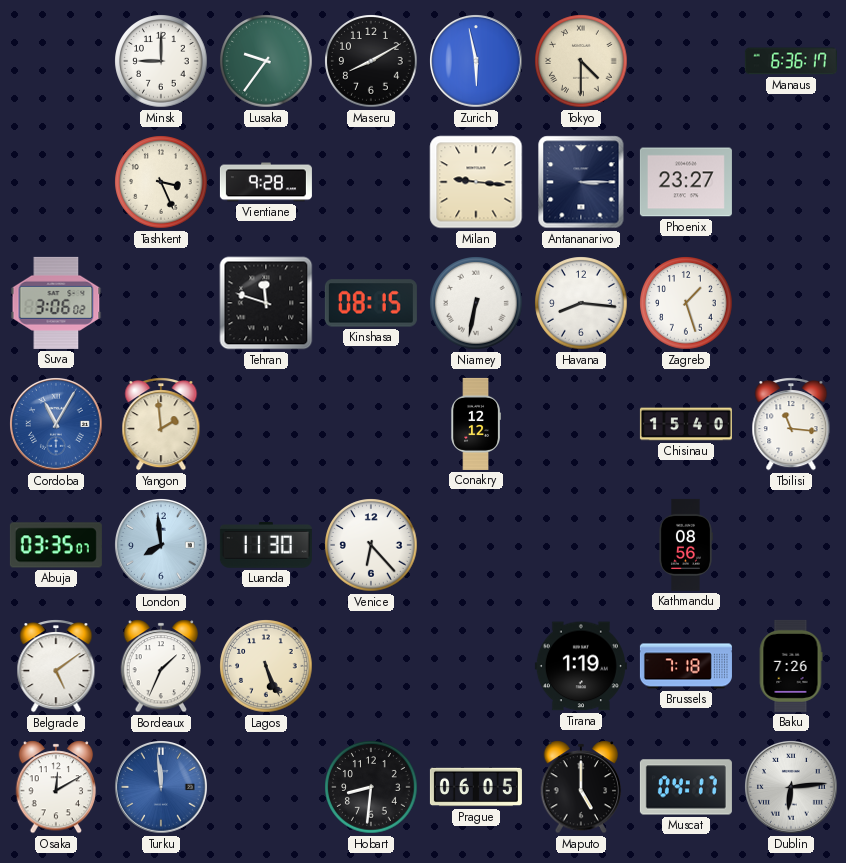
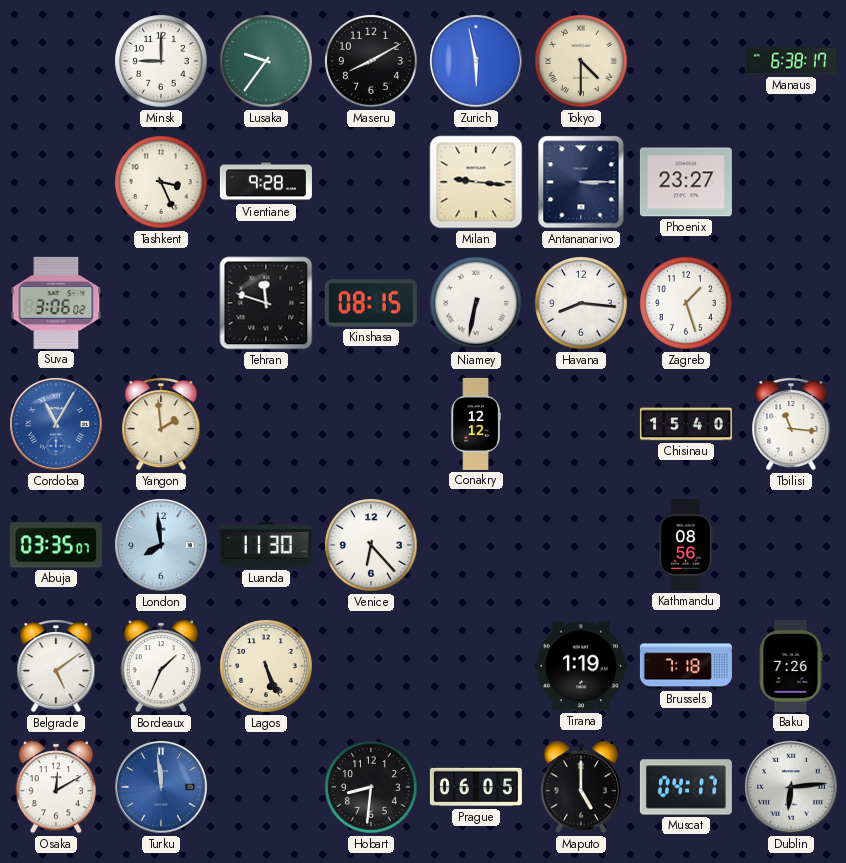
Manaus: 6:36 -> 6:38 (791, 61)
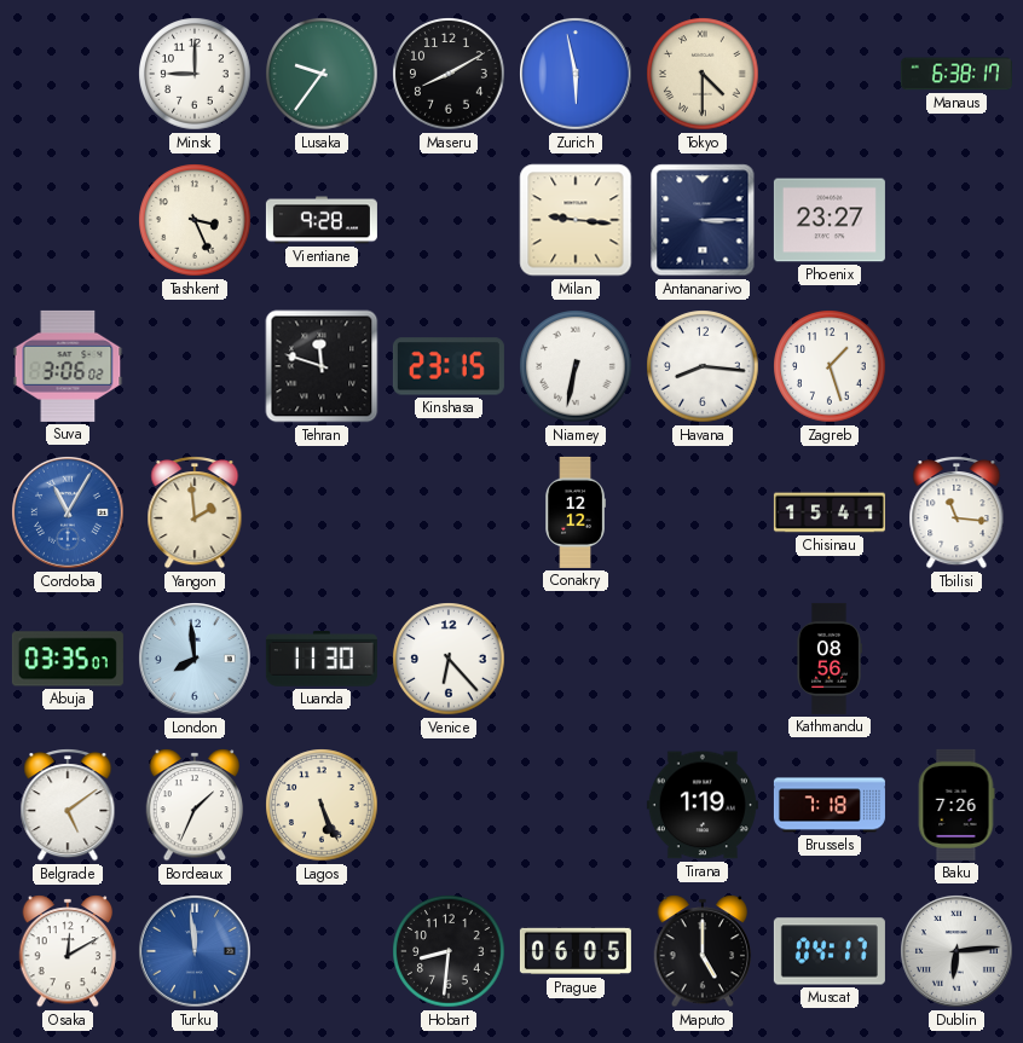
Kinshasa: 08:15 -> 23:15 (449, 366)
Chisinau: 15:40 -> 15:41 (830, 512)
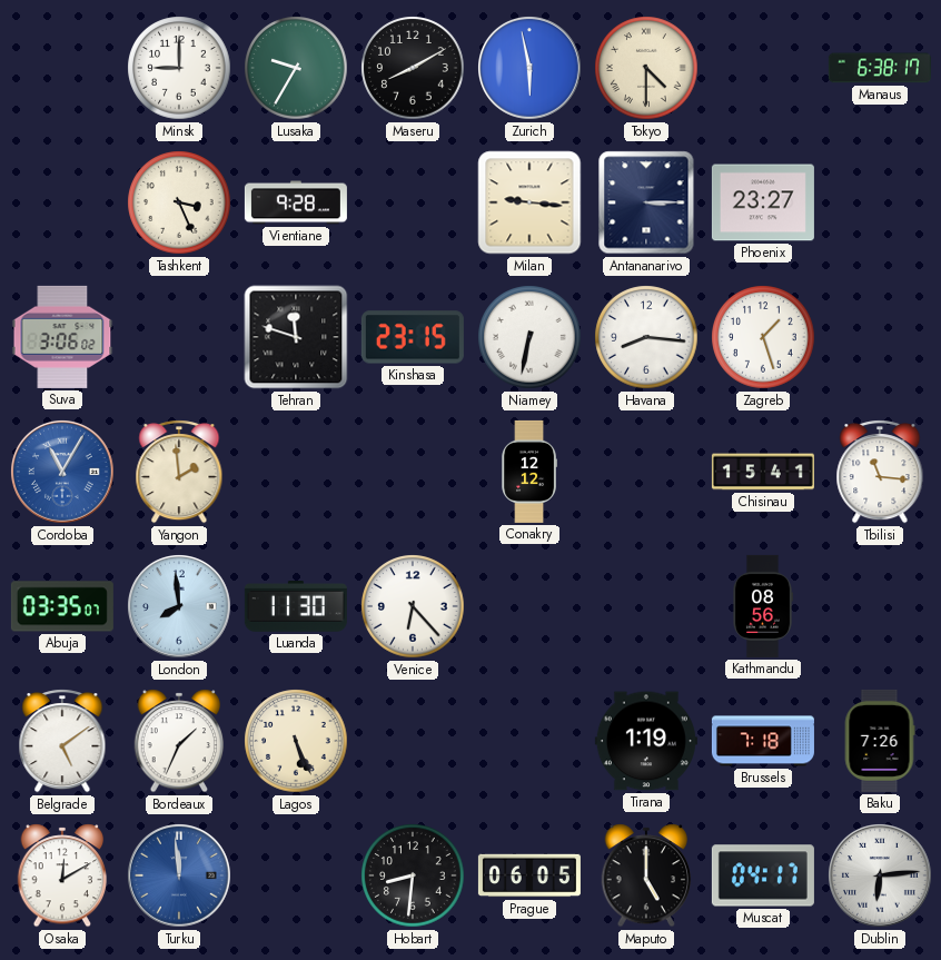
Lusaka: 9:36 -> 9:35 (296, 68)
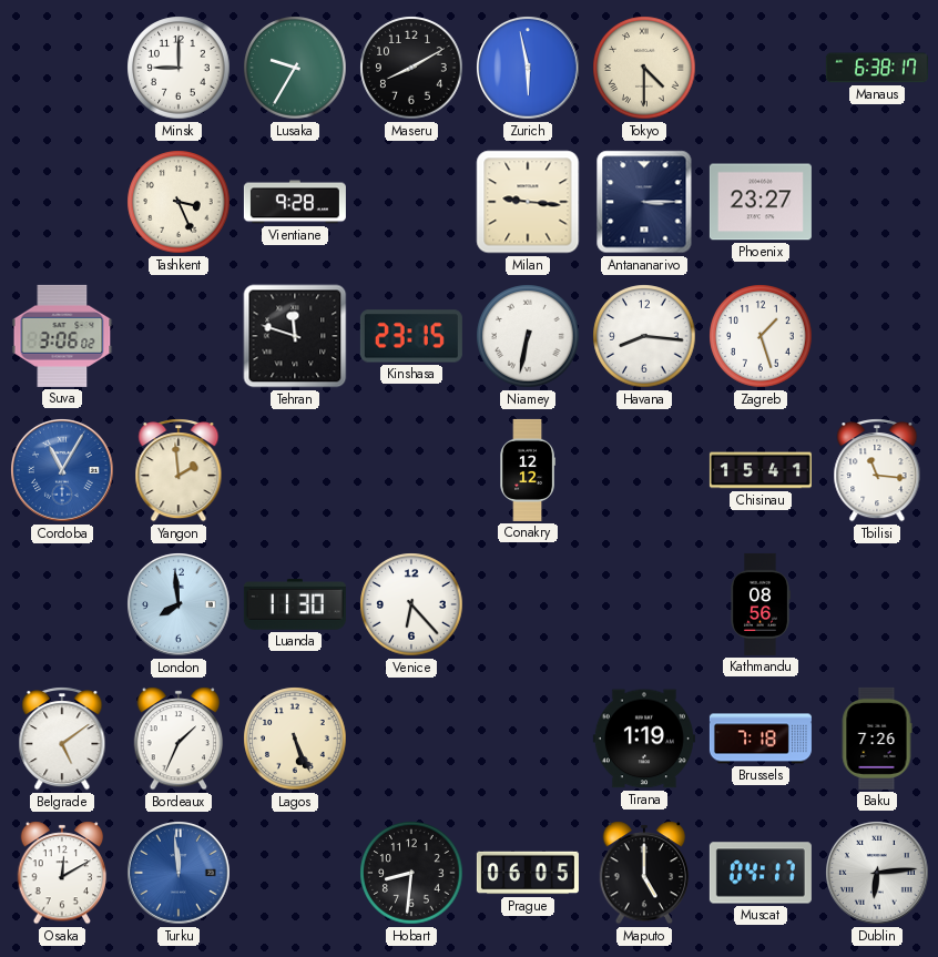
Abuja: 03:35 -> none (62, 606)
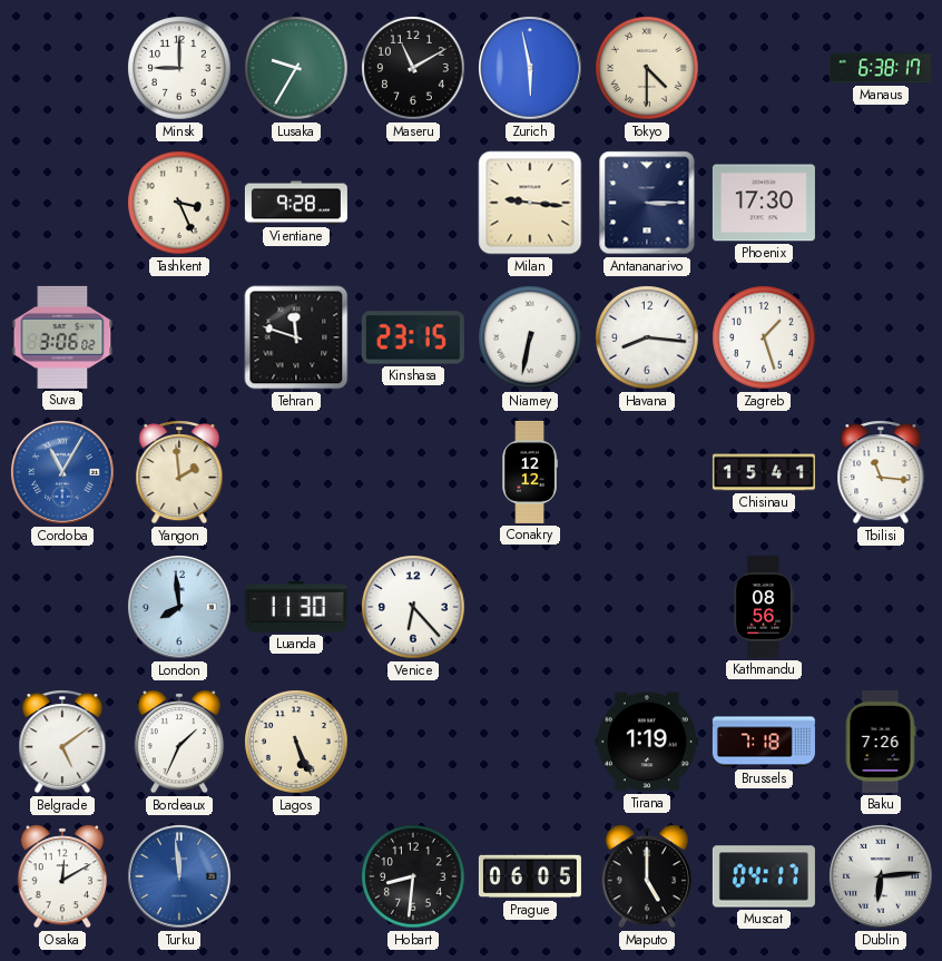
Maseru: 8:10 -> 11:10 (413, 68)
Phoenix: 23:27 -> 17:30 (764, 203)
